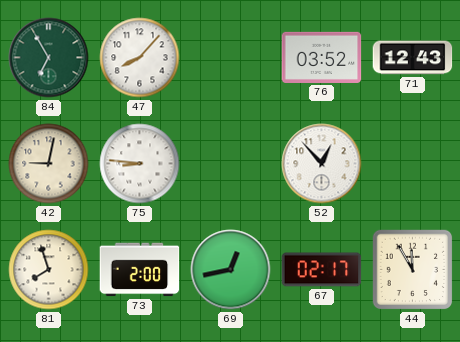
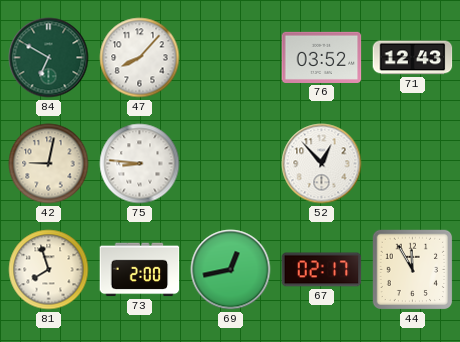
84: 6:55 -> 6:50 (49, 58)
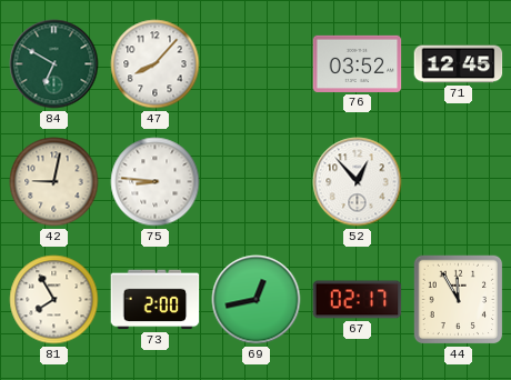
71: 12:43 -> 12:45 (459, 64)
81: 7:57 -> 7:55 (54, 300)
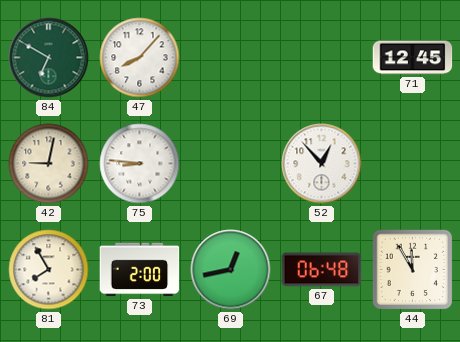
76: 03:52 -> none (358, 63)
67: 02:17 -> 06:48 (322, 270)
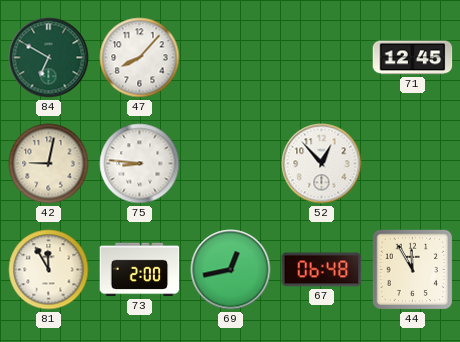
81: 7:55 -> 11:55 (49, 270)
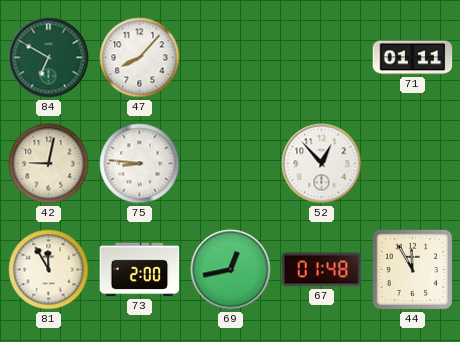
71: 12:45 -> 01:11 (413, 58)
67: 06:48 -> 01:48 (322, 270)
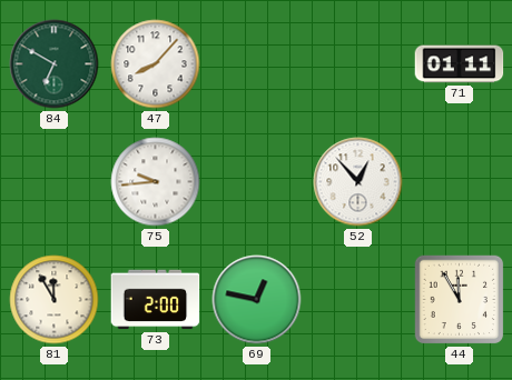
42: 9:02 -> none (49, 164)
75: 8:46 -> 9:44 (156, 182)
69: 12:43 -> 12:47 (257, 300)
67: 01:48 -> none (322, 270)
